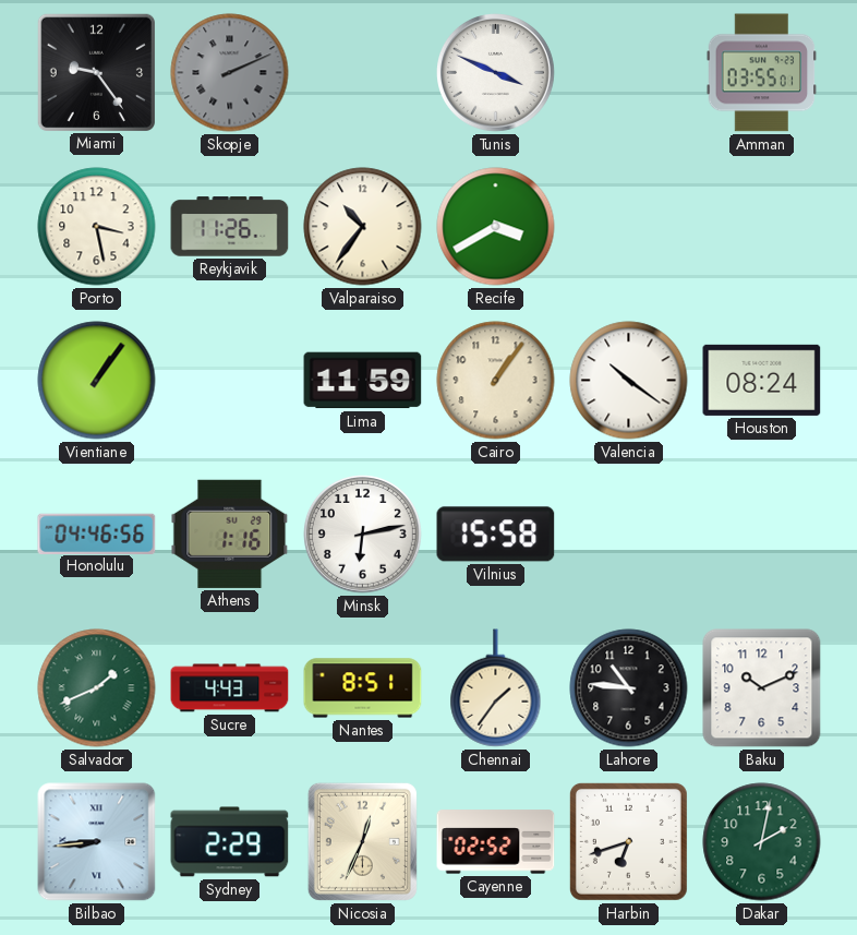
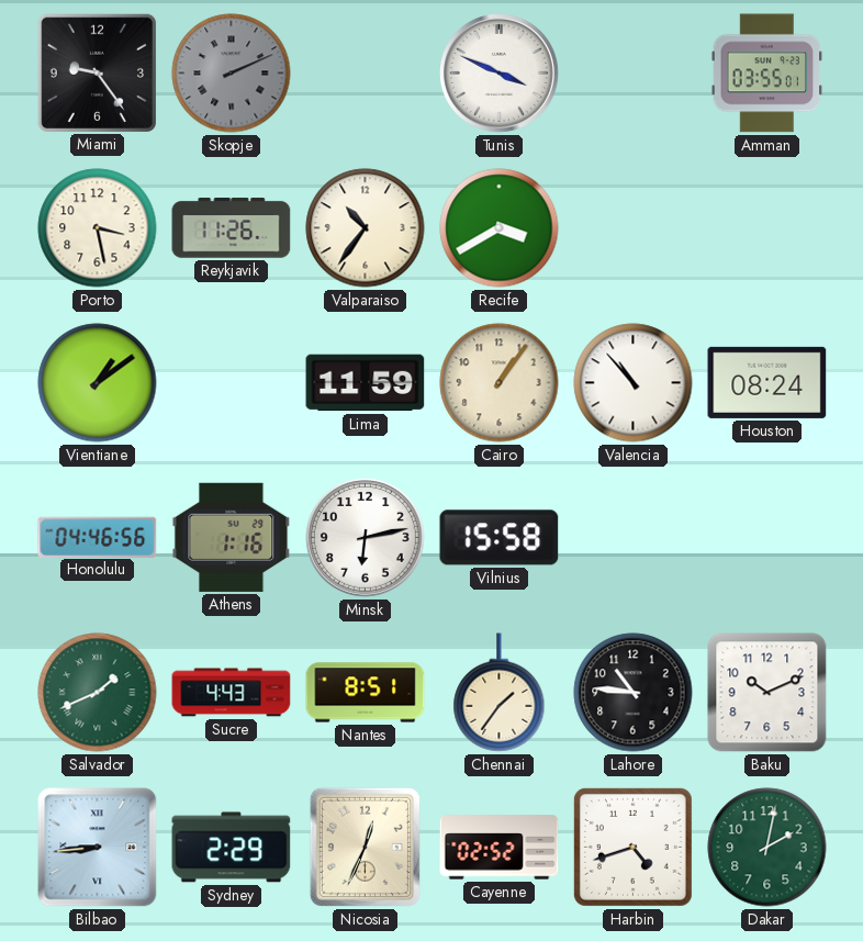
Vientiane: 1:06 -> 1:09 (98, 383)
Valencia: 10:21 -> 10:53 (634, 383)
Harbin: 6:42 -> 4:42 (632, 847)
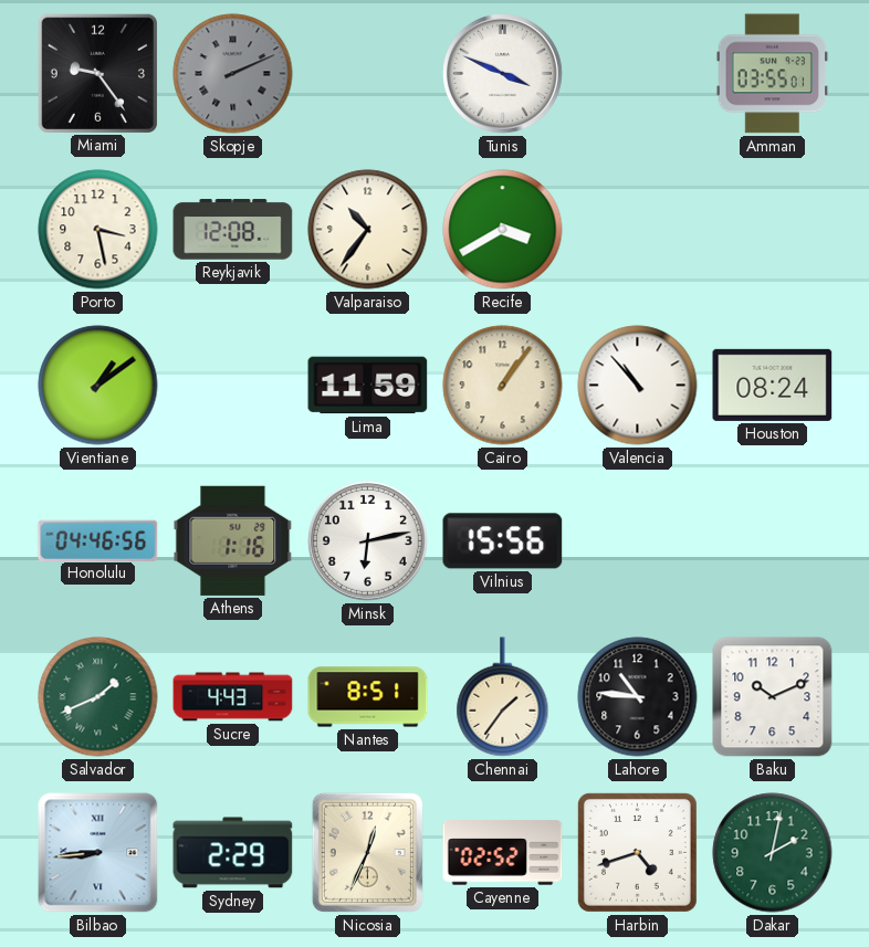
Reykjavik: 11:26 -> 12:08 (233, 230)
Vilnius: 15:58 -> 15:56 (503, 541)
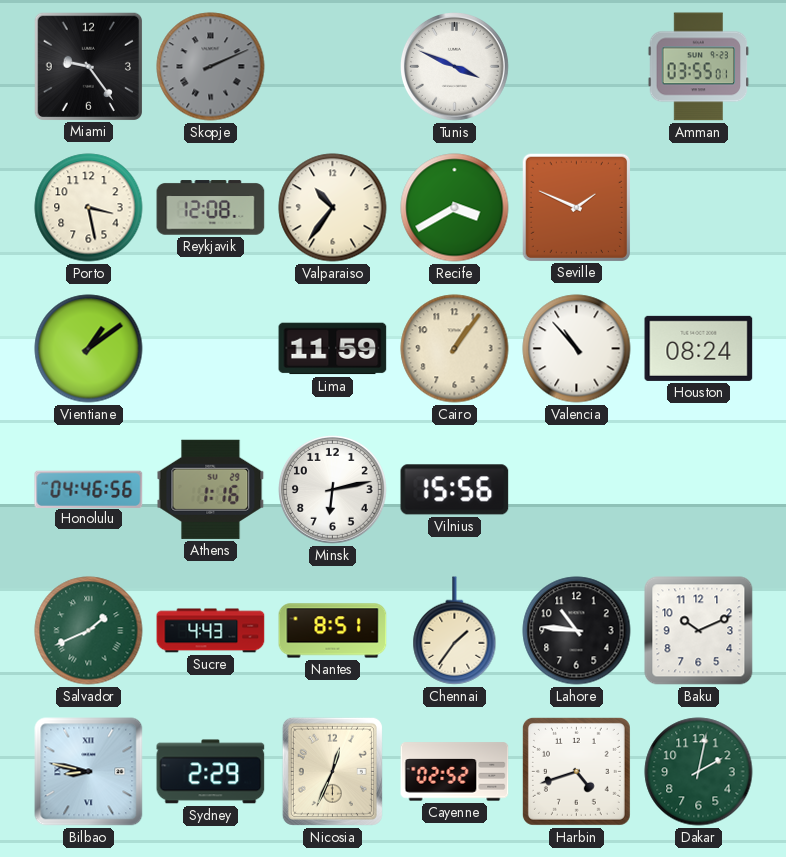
Seville: none -> 1:49 (576, 207)
Bilbao: 8:44 -> 8:47 (89, 772)
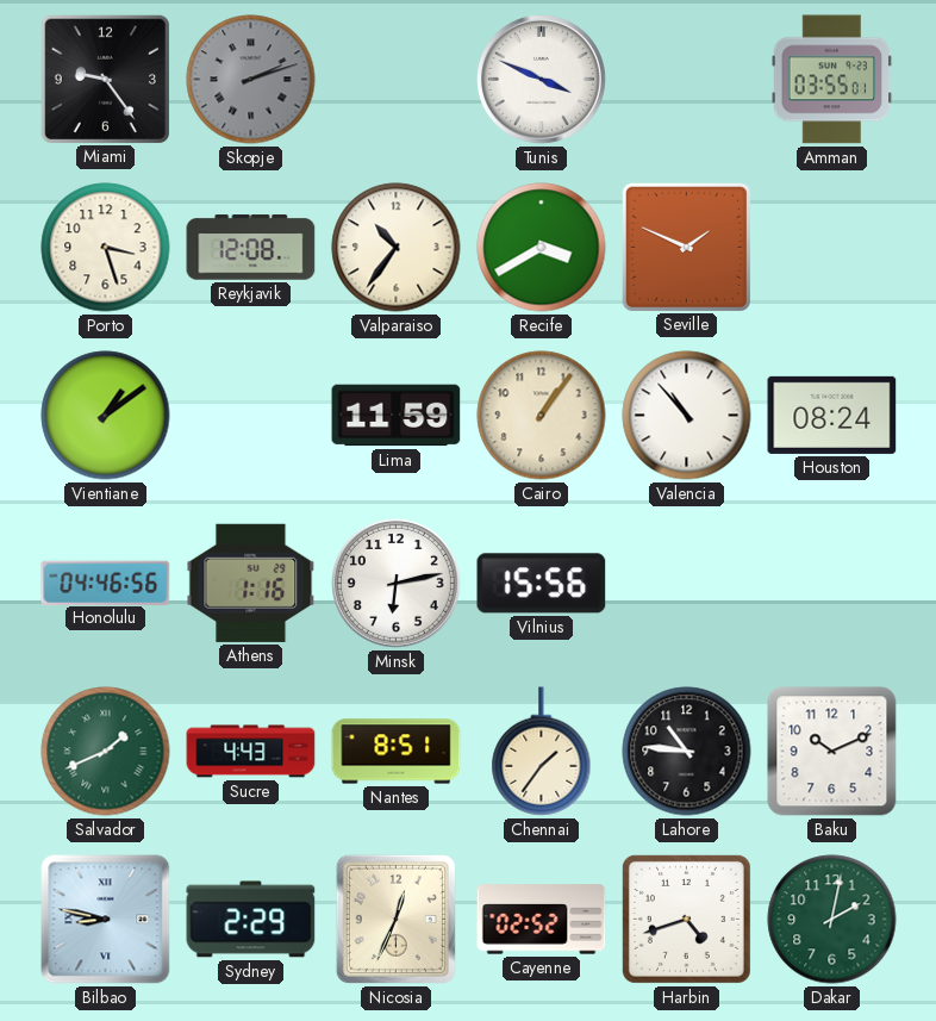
Skopje: 2:11 -> 2:12 (251, 80)
Porto: 3:28 -> 3:27 (106, 248)
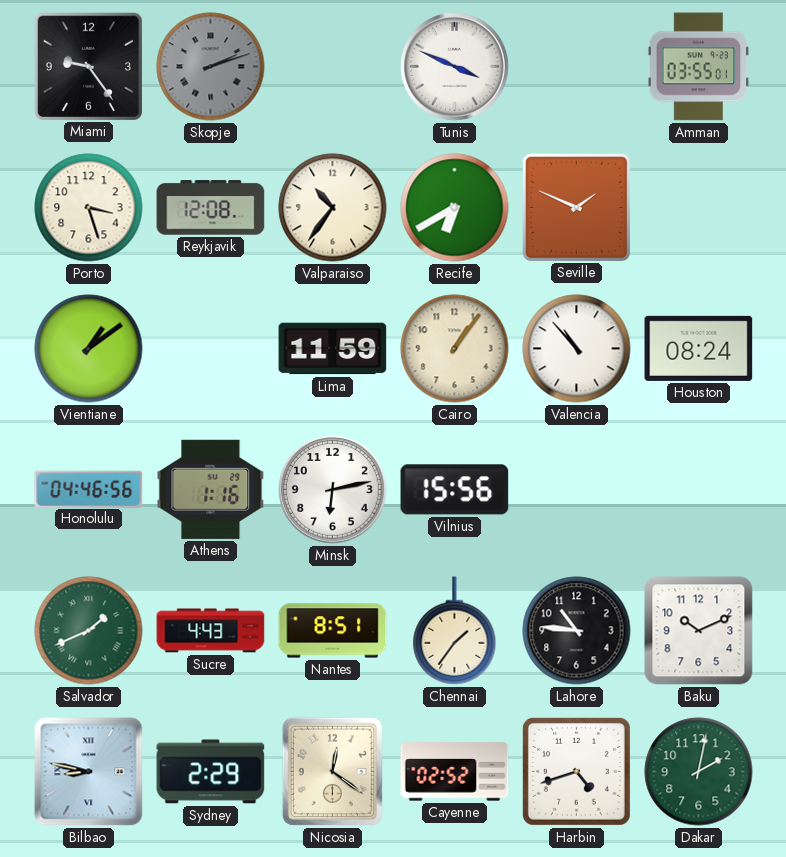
Recife: 3:40 -> 6:40 (455, 208)
Nicosia: 12:34 -> 12:21 (332, 771)
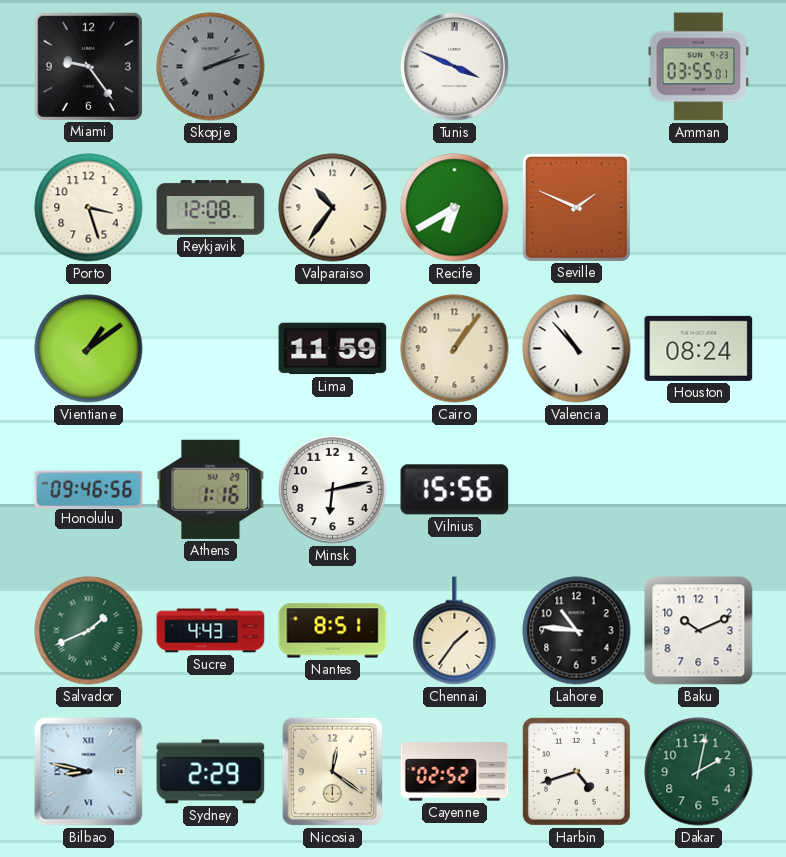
Honolulu: 04:46 -> 09:46 (89, 489)
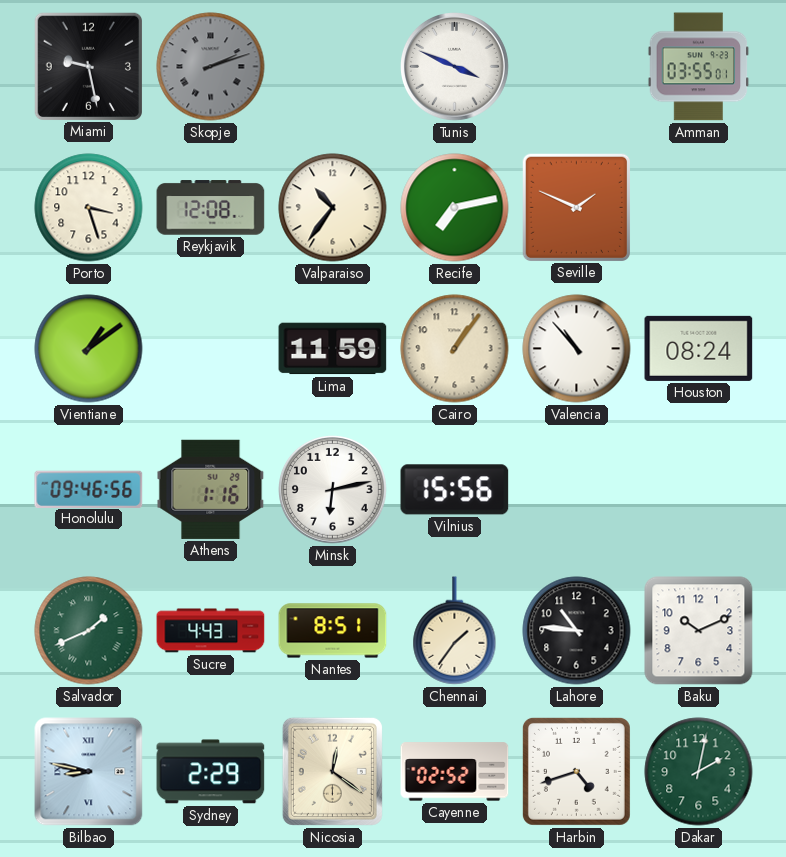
Miami: 9:24 -> 9:28 (88, 66)
Recife: 6:40 -> 7:13 (455, 208)
